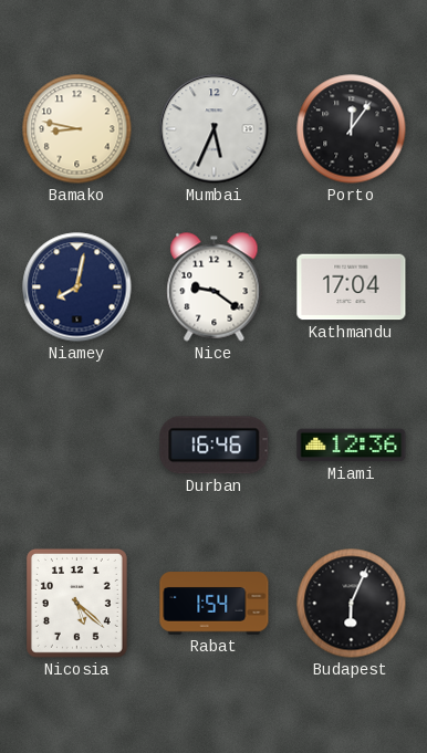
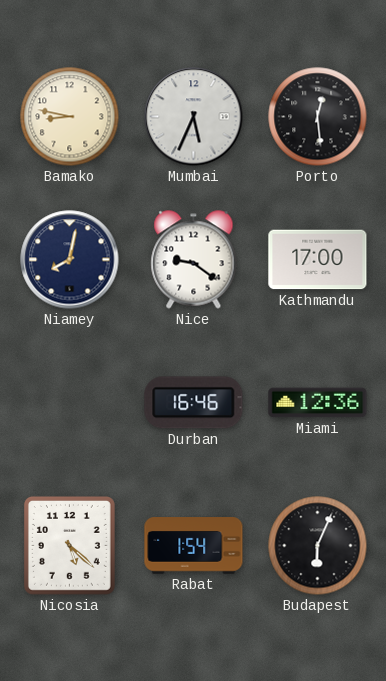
Porto: 12:06 -> 12:29 (318, 117)
Kathmandu: 17:04 -> 17:00 (318, 260)
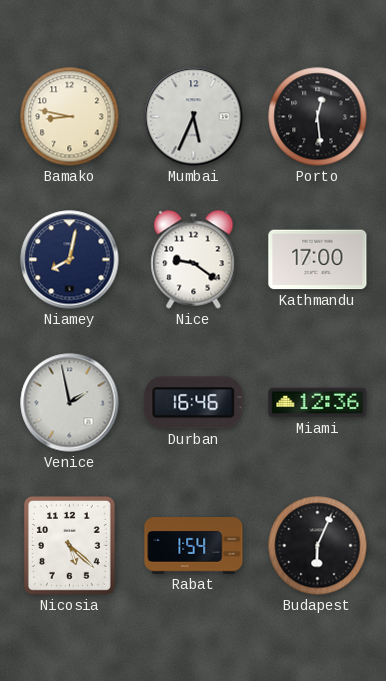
Venice: none -> 1:58 (70, 403)
